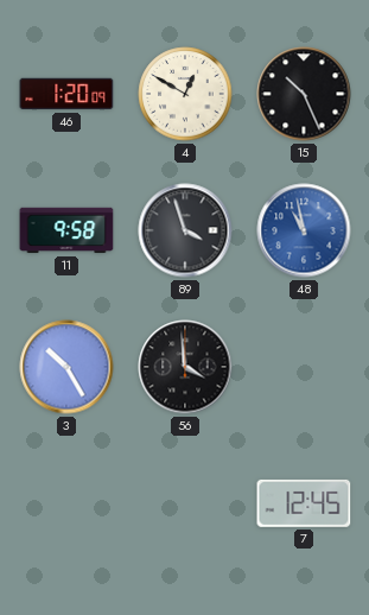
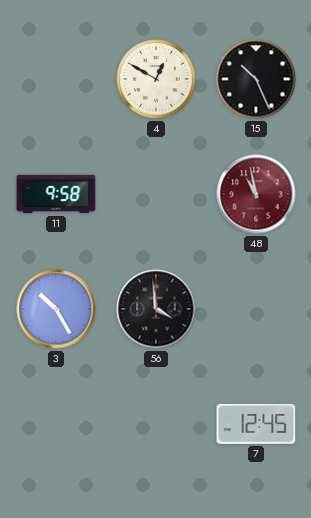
46: 1:20 -> none (66, 94)
89: 3:57 -> none (185, 230)
48 dial: blue -> burgundy (256, 194)
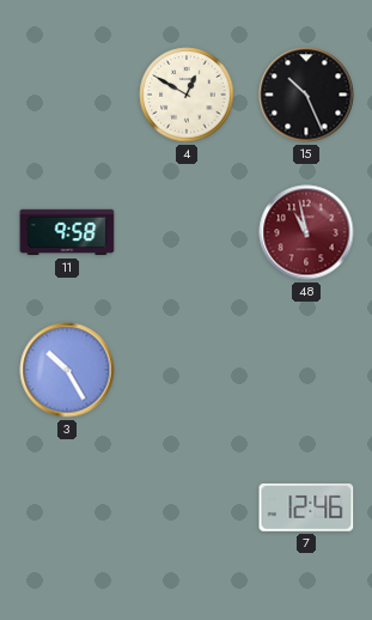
56: 3:59 -> none (156, 309)
7: 12:45 -> 12:46 (306, 507)
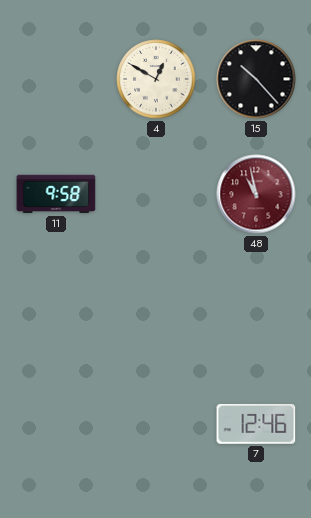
15: 10:26 -> 10:23 (256, 79)
3: 10:25 -> none (67, 370)
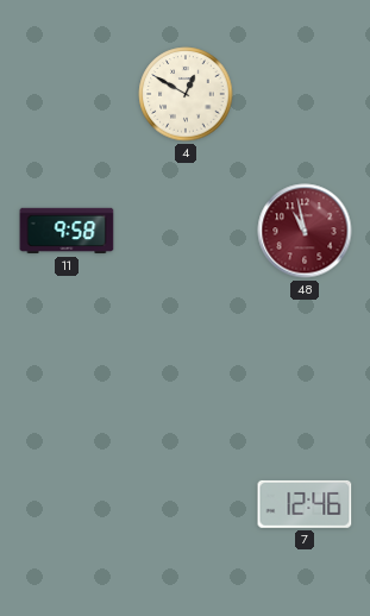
15: 10:23 -> none (256, 79)
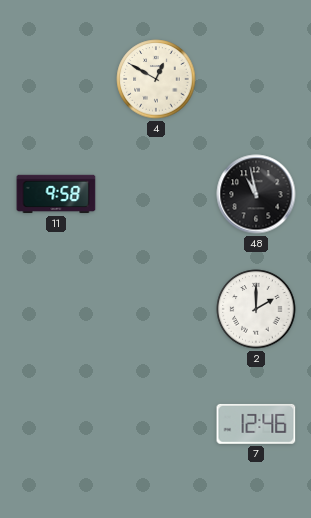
48 dial: burgundy -> black (256, 194)
2: none -> 2:00 (256, 309)
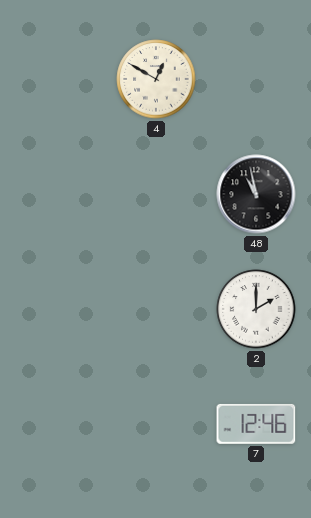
11: 9:58 -> none (56, 194)
